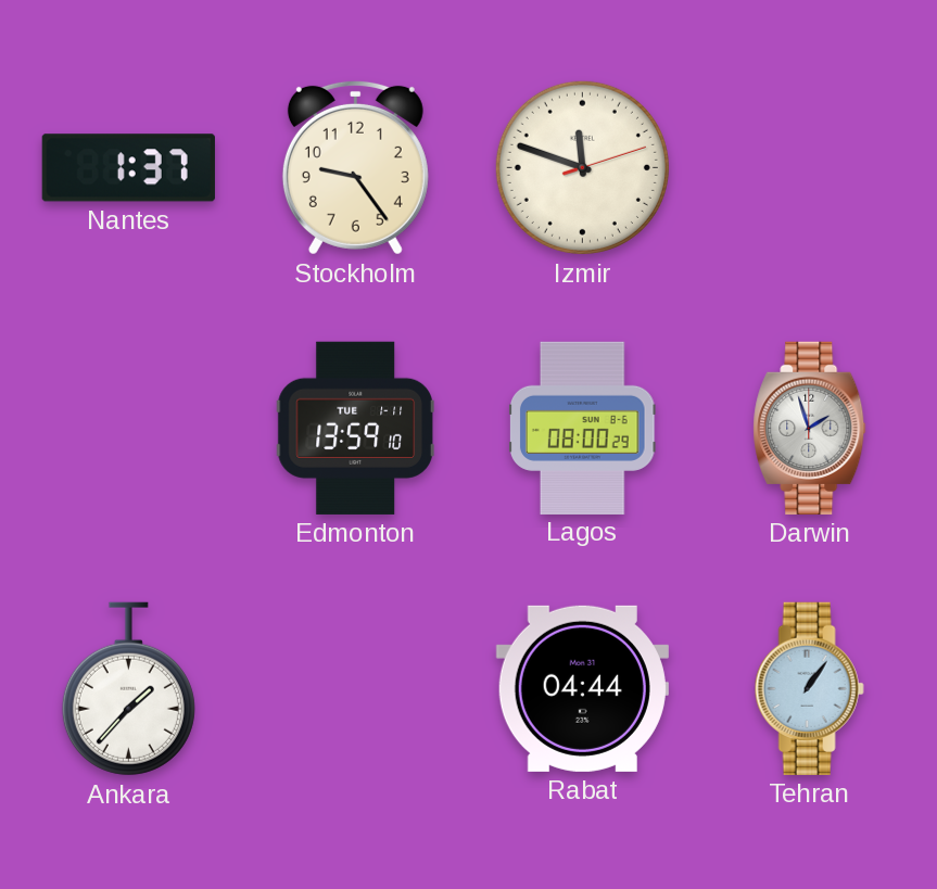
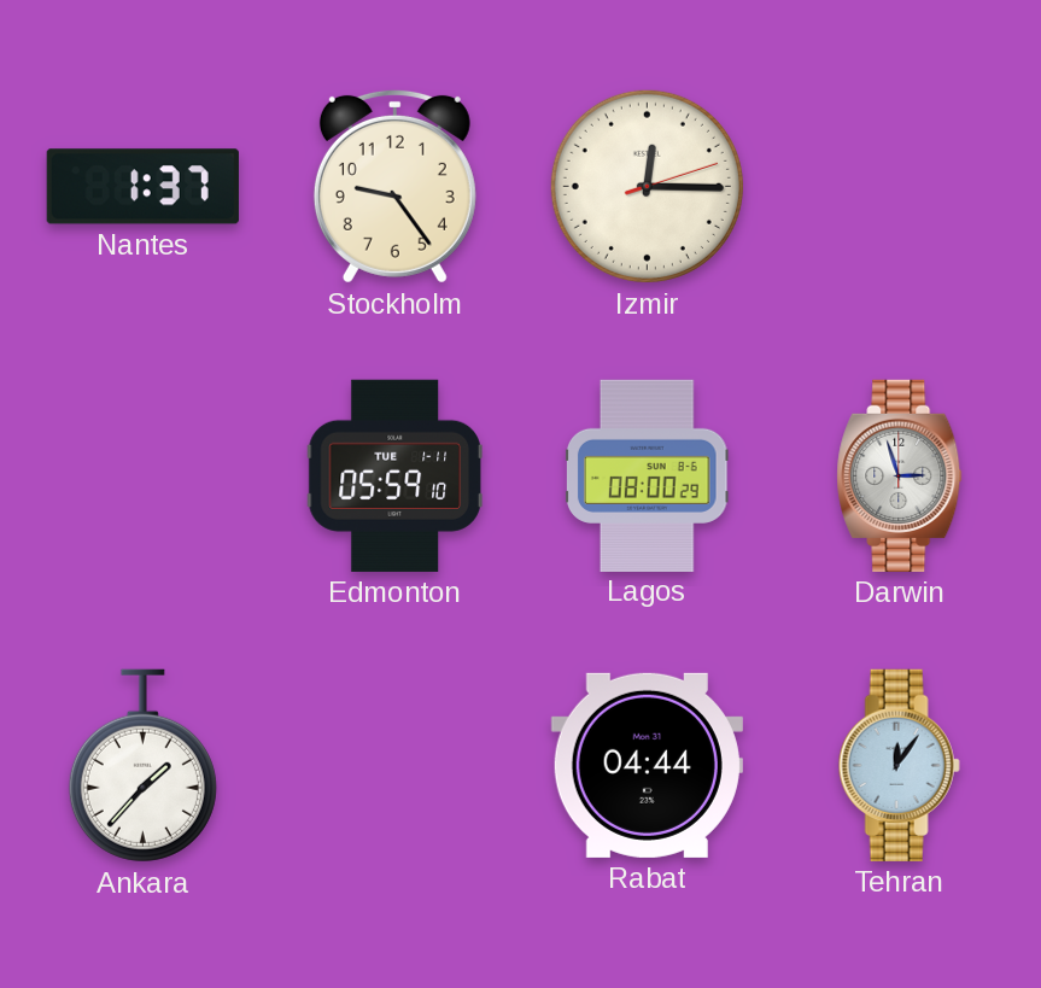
Izmir: 11:48 -> 12:15 (647, 186)
Edmonton: 13:59 -> 05:59 (394, 475)
Darwin: 1:57 -> 2:57 (900, 475)
Tehran: 1:06 -> 12:06 (899, 765)
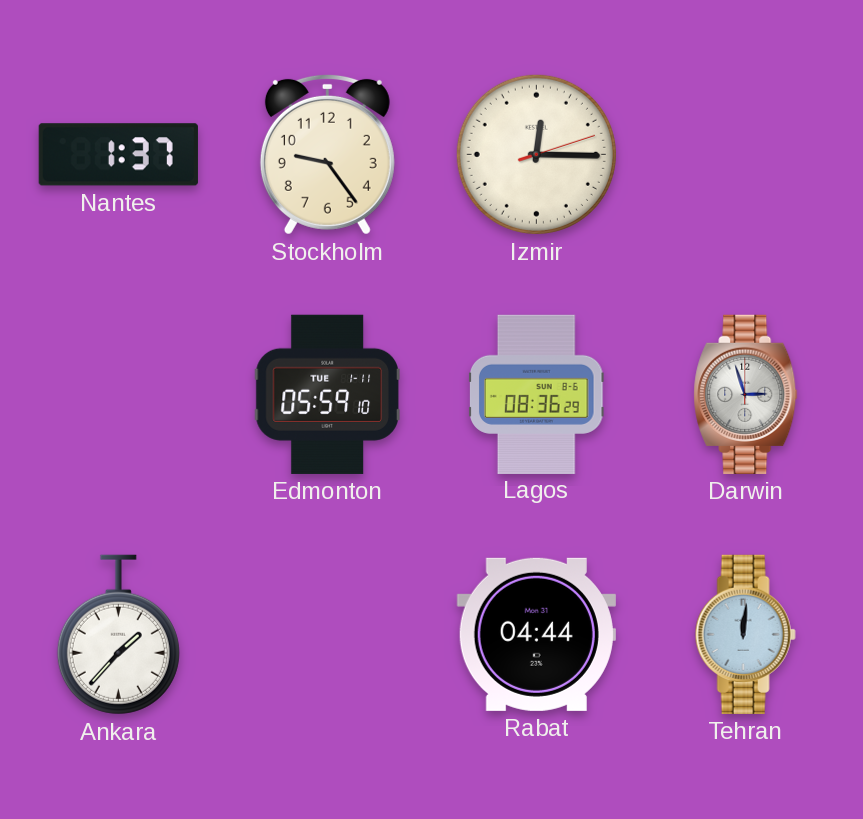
Lagos: 08:00 -> 08:36 (537, 394)
Tehran: 12:06 -> 12:01 (745, 634)
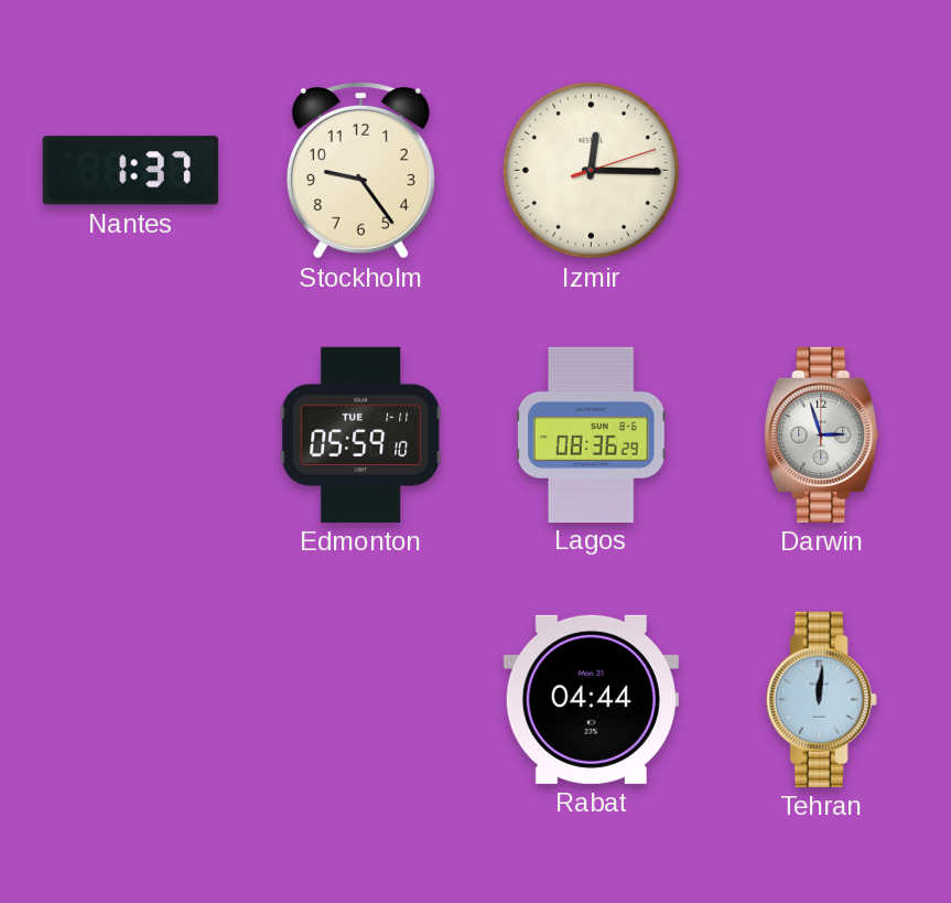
Ankara: 1:37 -> none (118, 635)
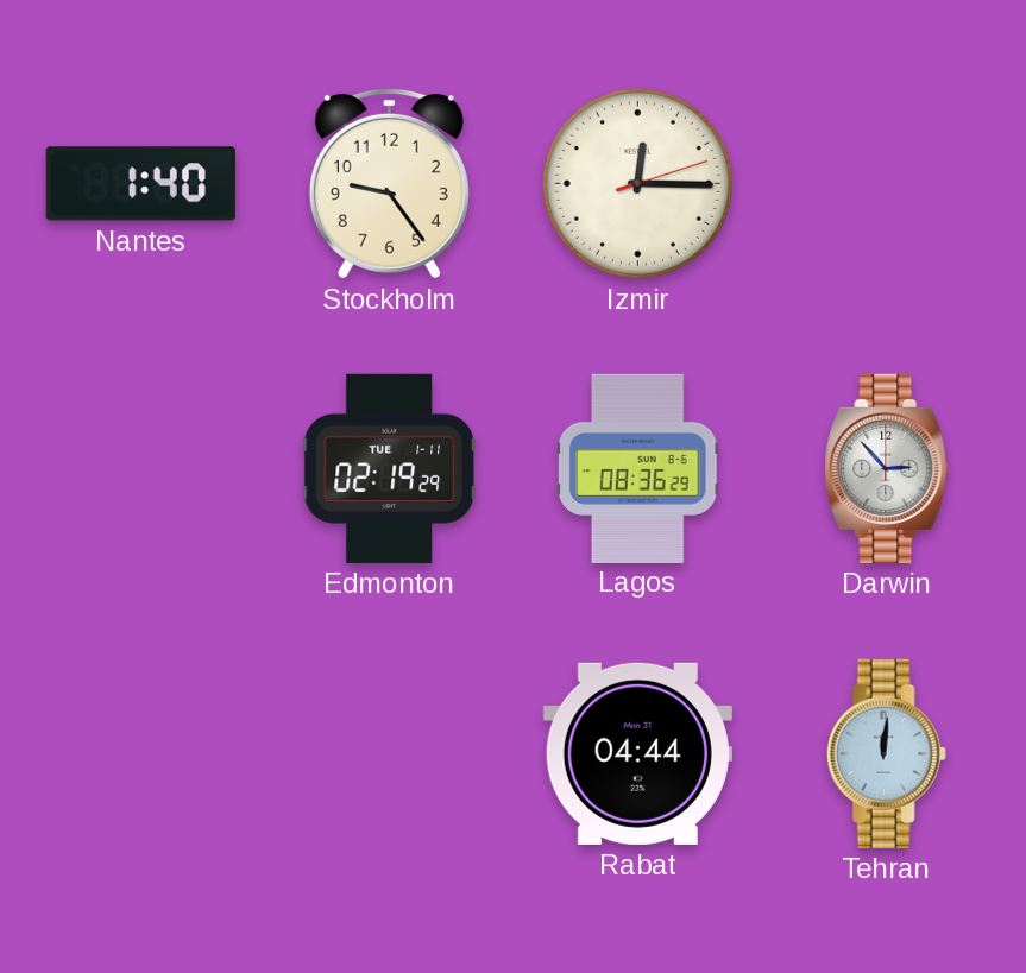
Nantes: 1:37 -> 1:40 (140, 184)
Edmonton: 05:59 -> 02:19 (389, 468)
Darwin: 2:57 -> 2:53 (887, 468)
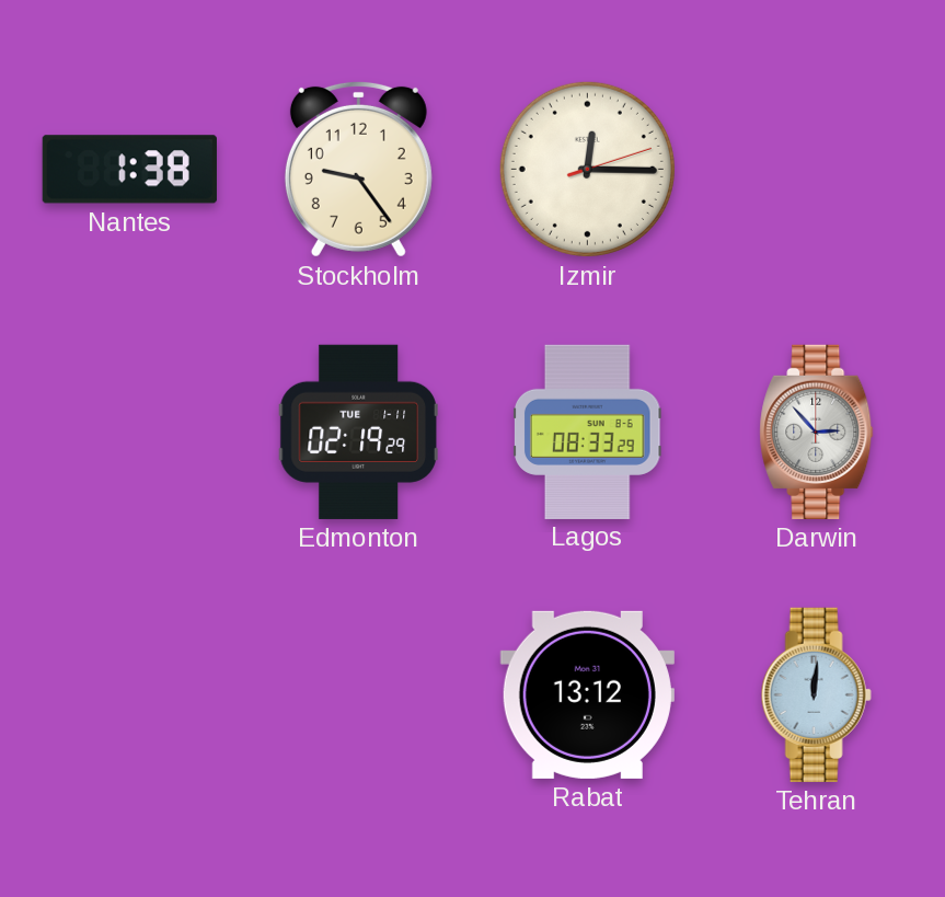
Nantes: 1:40 -> 1:38 (129, 170)
Lagos: 08:36 -> 08:33 (588, 432)
Rabat: 04:44 -> 13:12 (587, 694)
